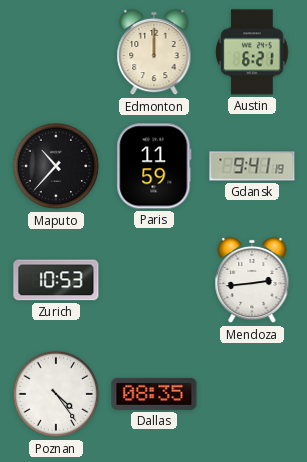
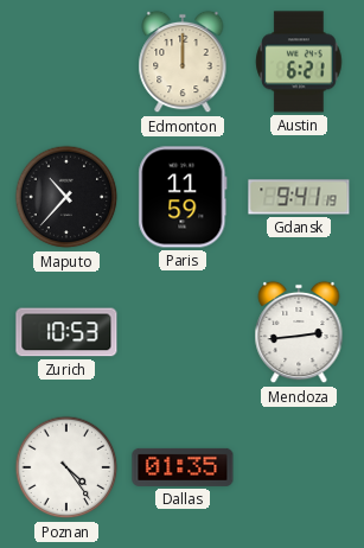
Dallas: 08:35 -> 01:35 (183, 467)
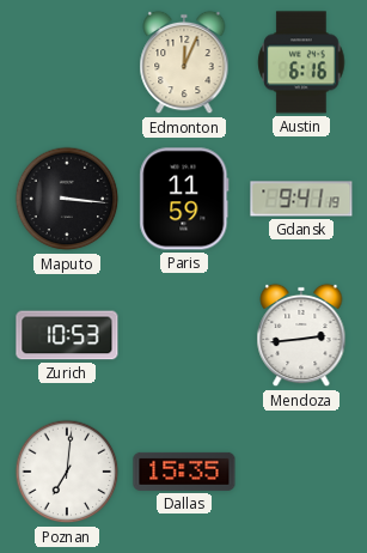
Edmonton: 12:00 -> 12:04 (184, 62)
Austin: 6:21 -> 6:16 (301, 62)
Maputo: 10:37 -> 3:16 (67, 199)
Poznan: 4:24 -> 7:01 (67, 472)
Dallas: 01:35 -> 15:35 (184, 472)
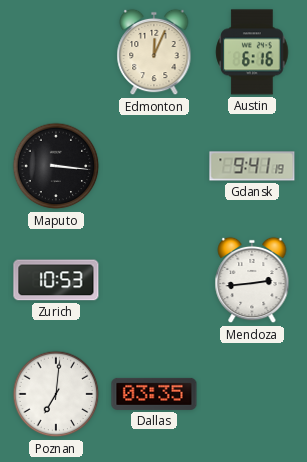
Paris: 11:59 -> none (184, 199)
Dallas: 15:35 -> 03:35 (154, 394)
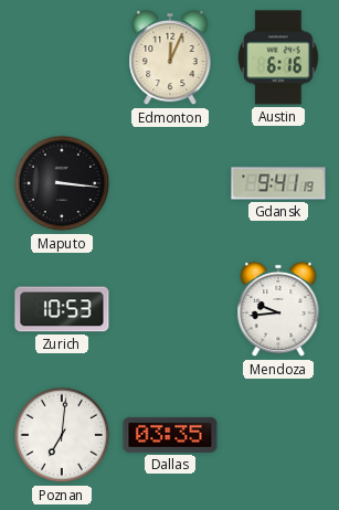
Mendoza: 2:44 -> 9:44 (278, 309)
